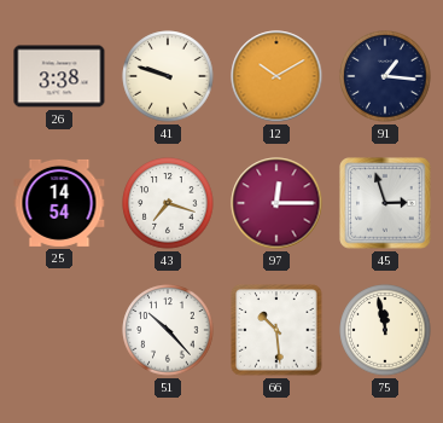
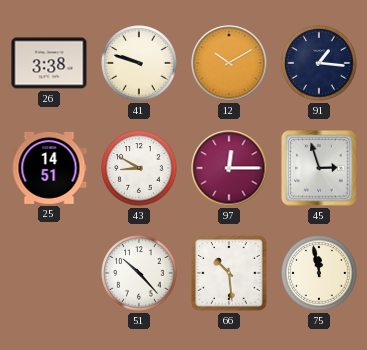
25: 14:54 -> 14:51 (49, 168)
43: 7:18 -> 8:50 (139, 168)
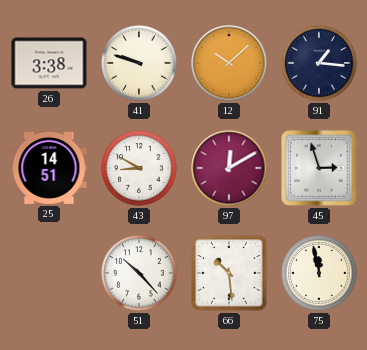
12: 10:10 -> 10:08 (229, 63)
97: 12:15 -> 12:10 (229, 168)
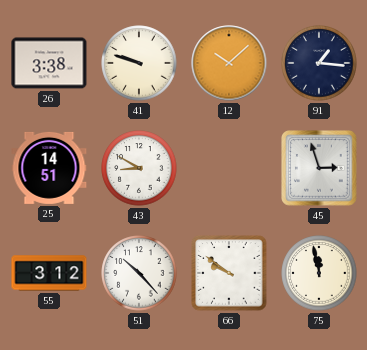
97: 12:10 -> none (229, 168)
55: none -> 3:12 (49, 273)
66: 10:29 -> 9:51 (229, 273)
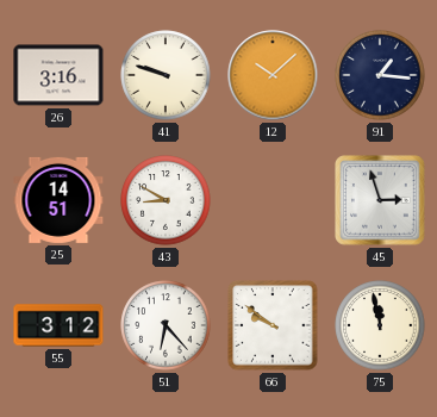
26: 3:38 -> 3:16 (58, 75)
51: 10:23 -> 6:23 (166, 325)
